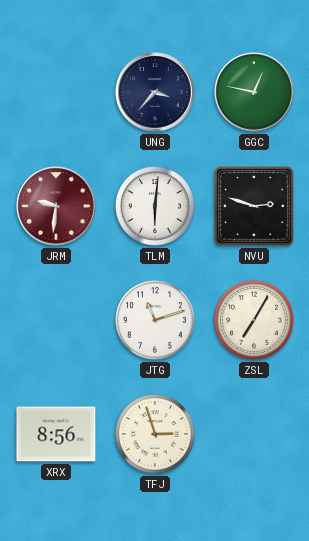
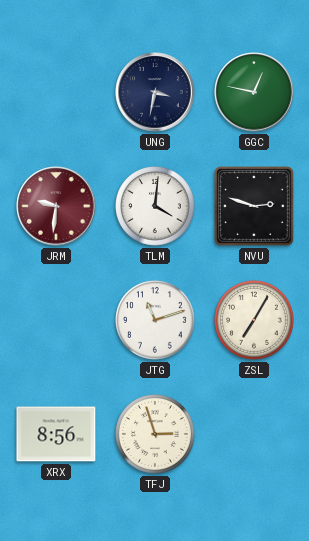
UNG: 3:37 -> 3:32 (155, 92)
TLM: 6:01 -> 4:01 (156, 207)
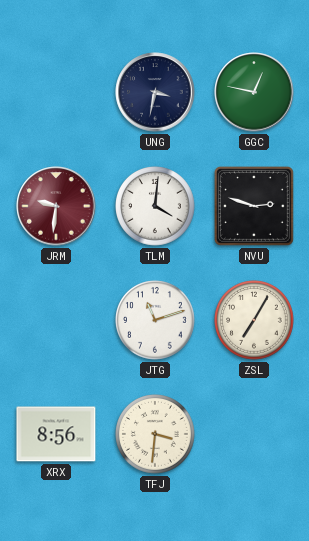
TFJ: 2:57 -> 3:31 (156, 435)
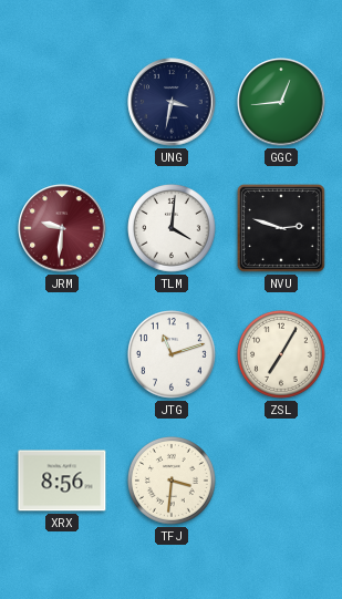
GGC: 12:47 -> 12:44 (281, 102)
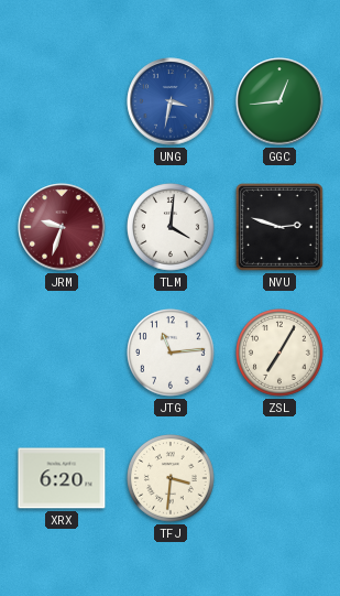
UNG dial: navy -> blue (171, 101)
JRM: 9:31 -> 9:33 (62, 227)
JTG: 11:12 -> 11:14 (172, 354)
XRX: 8:56 -> 6:20 (62, 478)
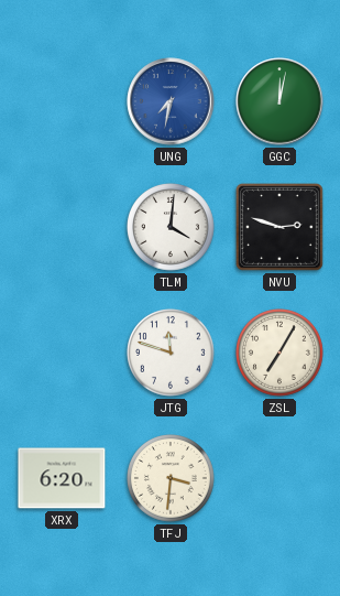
UNG: 3:32 -> 7:32 (171, 101)
GGC: 12:44 -> 12:02 (279, 101)
JRM: 9:33 -> none (62, 227)
JTG: 11:14 -> 11:48 (172, 354)
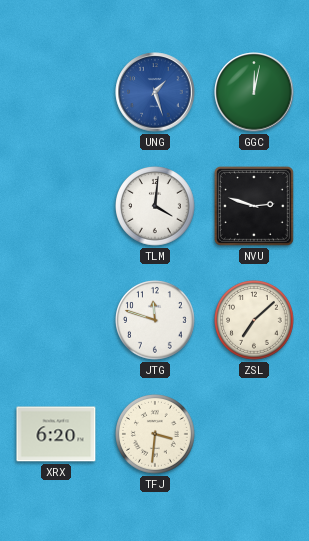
UNG: 7:32 -> 1:27 (155, 92)
ZSL: 7:05 -> 7:08 (255, 321)
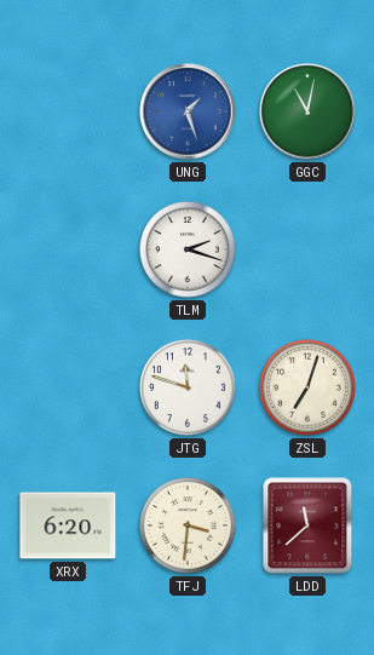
GGC: 12:02 -> 11:02 (307, 111)
TLM: 4:01 -> 2:18 (189, 251)
NVU: 2:48 -> none (254, 206)
ZSL: 7:08 -> 7:03 (309, 389)
LDD: none -> 11:38 (307, 525)
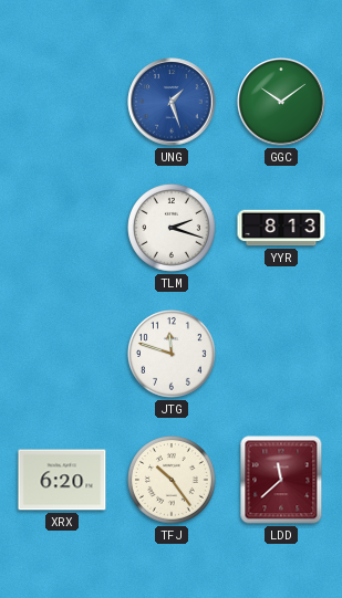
GGC: 11:02 -> 10:09 (281, 102)
YYR: none -> 8:13 (281, 228)
ZSL: 7:03 -> none (309, 389)
TFJ: 3:31 -> 10:24 (173, 481)
